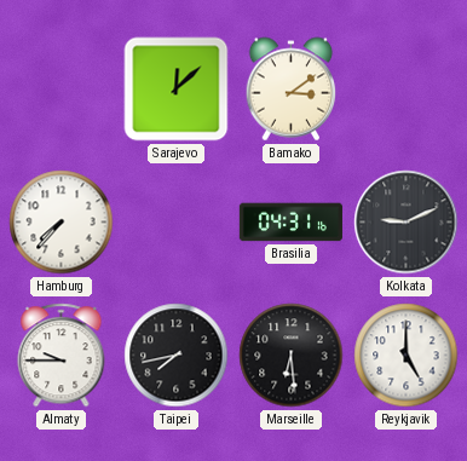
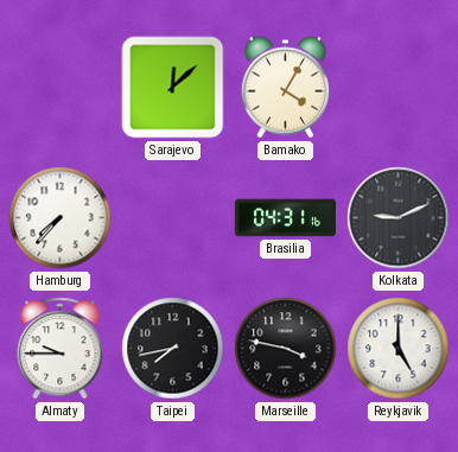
Bamako: 3:09 -> 4:05 (286, 88)
Marseille: 6:29 -> 3:47 (286, 349)
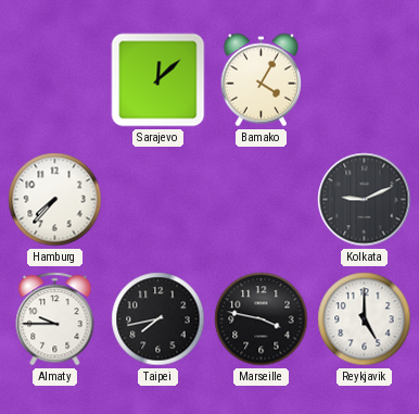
Brasilia: 04:31 -> none (285, 218)
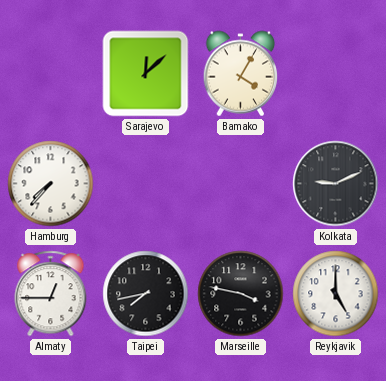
Almaty: 9:45 -> 12:45 (51, 294)
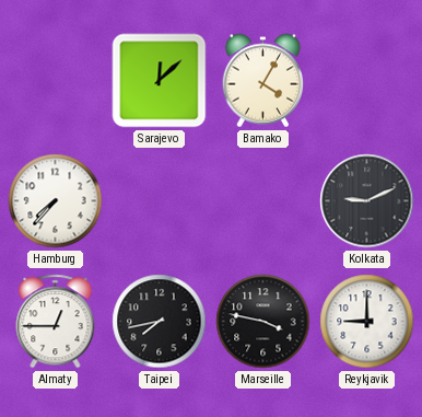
Reykjavik: 5:00 -> 9:00 (367, 322)
